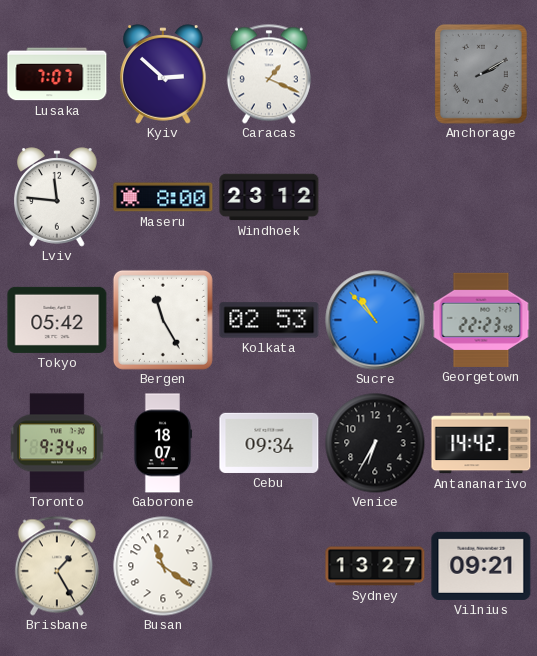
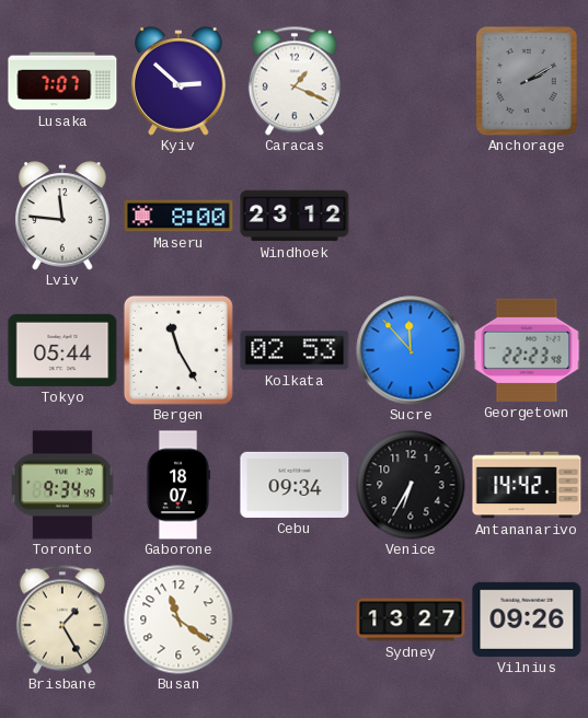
Tokyo: 05:42 -> 05:44 (62, 350)
Sucre: 10:53 -> 11:53 (411, 350)
Vilnius: 09:21 -> 09:26 (527, 619)
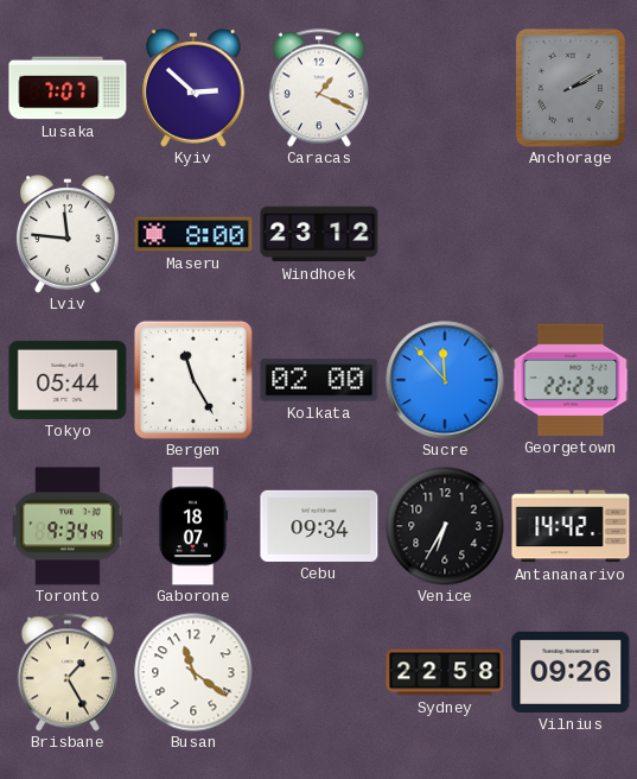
Kolkata: 02:53 -> 02:00 (319, 380)
Sydney: 13:27 -> 22:58 (445, 672)
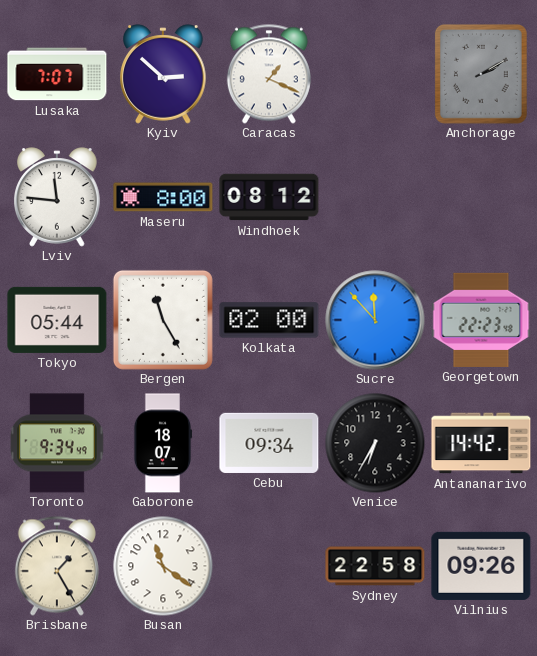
Windhoek: 23:12 -> 08:12 (269, 197)
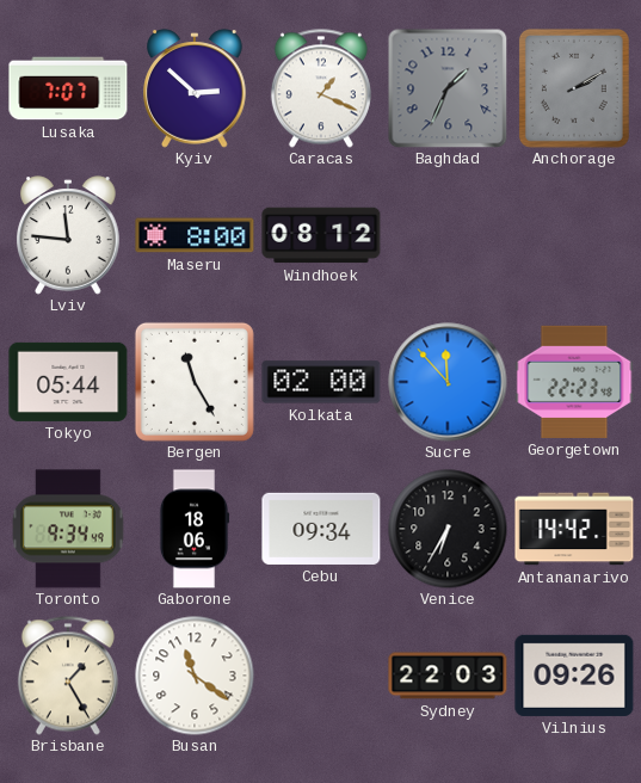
Baghdad: none -> 1:34 (448, 88)
Gaborone: 18:07 -> 18:06 (195, 529)
Sydney: 22:58 -> 22:03 (448, 676)
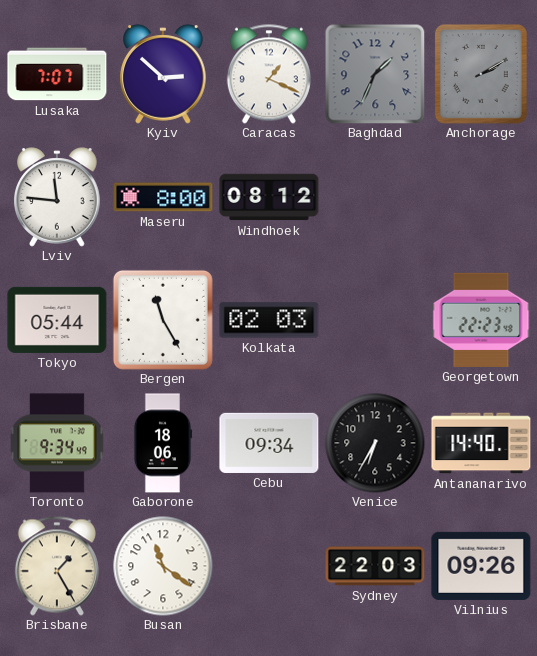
Kolkata: 02:00 -> 02:03 (269, 320)
Sucre: 11:53 -> none (448, 382)
Antananarivo: 14:42 -> 14:40 (481, 443)
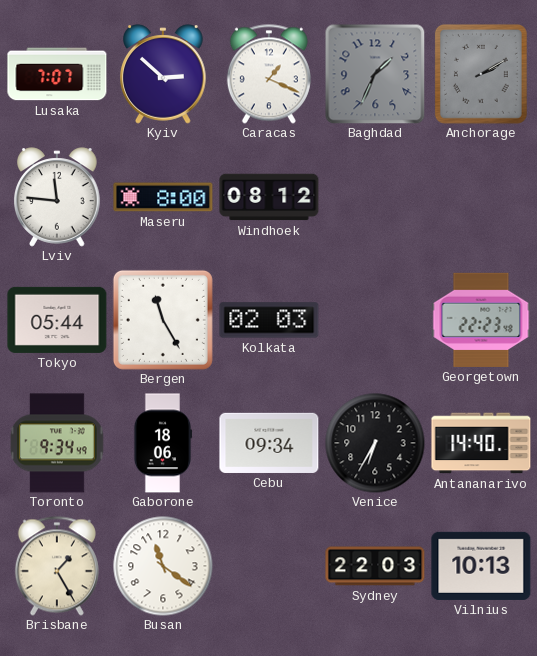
Vilnius: 09:26 -> 10:13 (481, 566)
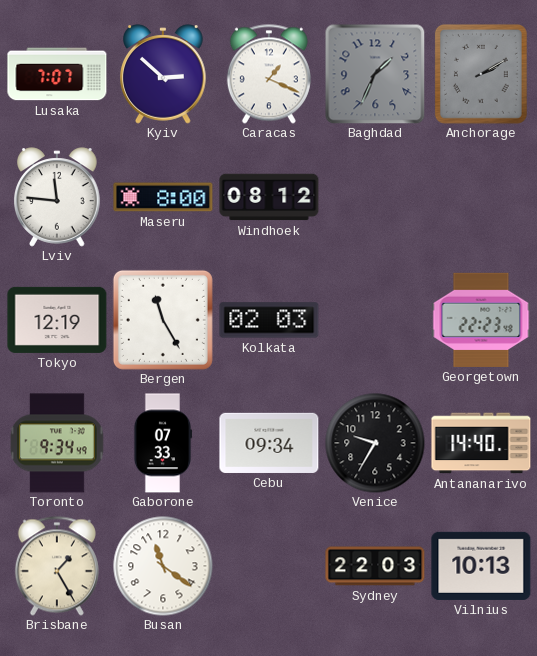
Tokyo: 05:44 -> 12:19 (57, 320)
Gaborone: 18:06 -> 07:33 (163, 443)
Venice: 6:35 -> 9:35 (375, 443)
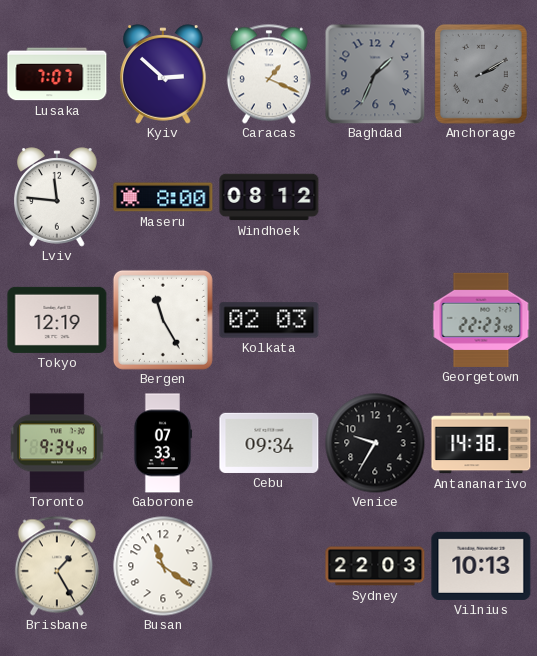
Antananarivo: 14:40 -> 14:38 (481, 443)
